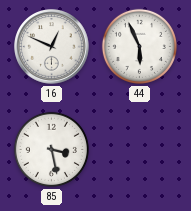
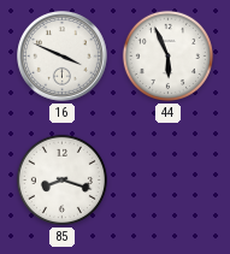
16: 12:49 -> 3:49 (63, 57)
85: 3:28 -> 8:18 (61, 179)
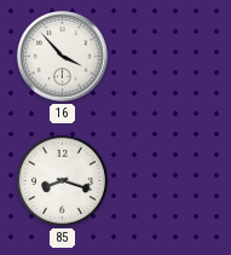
16: 3:49 -> 3:53 (63, 57)
44: 5:56 -> none (167, 55)
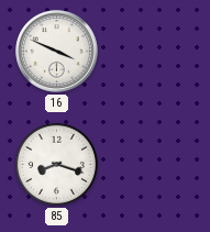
16: 3:53 -> 3:49 (57, 52)
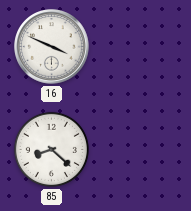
85: 8:18 -> 8:22 (51, 149)
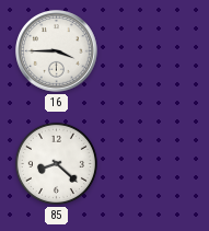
16: 3:49 -> 3:45 (57, 51)
